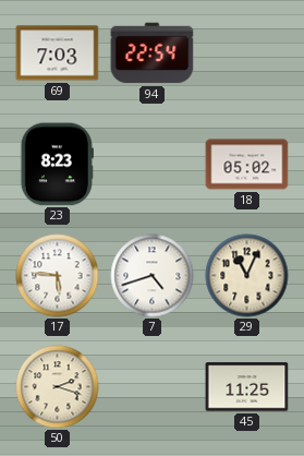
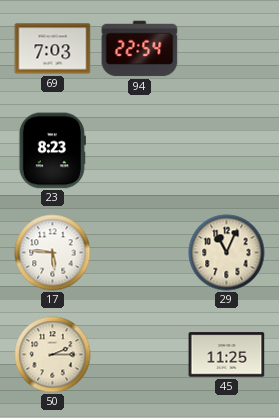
18: 05:02 -> none (247, 165)
7: 4:42 -> none (153, 276)
50: 2:18 -> 2:15 (53, 355)
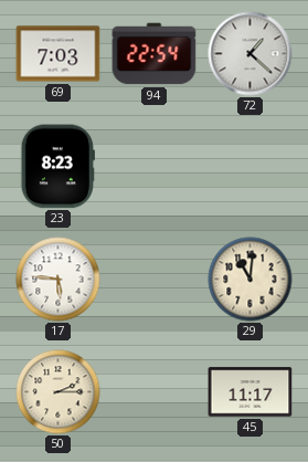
72: none -> 1:22 (251, 54)
29: 11:04 -> 11:01 (251, 280)
45: 11:25 -> 11:17 (251, 392)
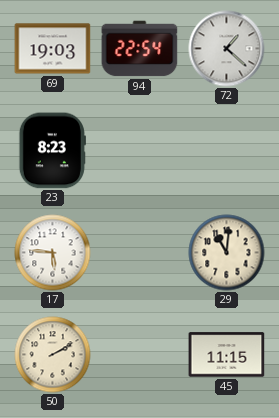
69: 7:03 -> 19:03 (53, 49)
50: 2:15 -> 2:10 (53, 355)
45: 11:17 -> 11:15 (227, 355)
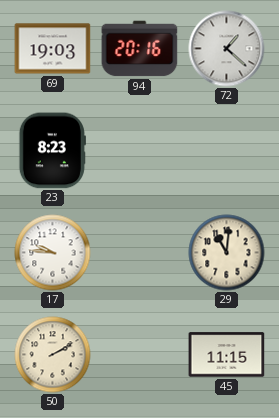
94: 22:54 -> 20:16 (140, 49)
17: 5:46 -> 9:46 (53, 253)
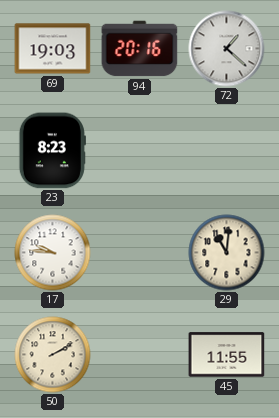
45: 11:15 -> 11:55 (227, 355)
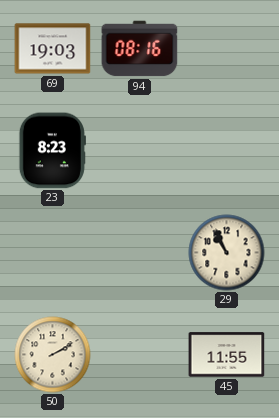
94: 20:16 -> 08:16 (140, 49)
72: 1:22 -> none (227, 49)
17: 9:46 -> none (53, 253)
29: 11:01 -> 10:56 (227, 253)
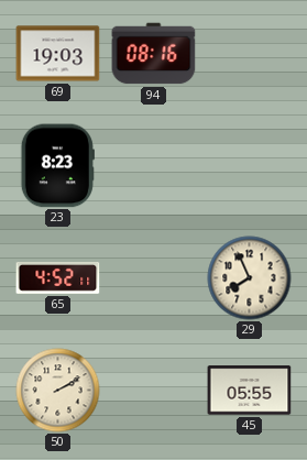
65: none -> 4:52 (58, 277)
29: 10:56 -> 7:56 (250, 278)
45: 11:55 -> 05:55 (250, 391)
